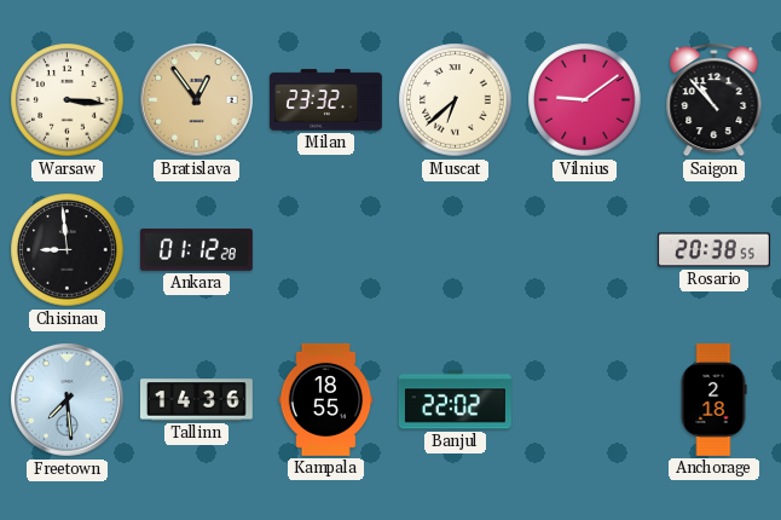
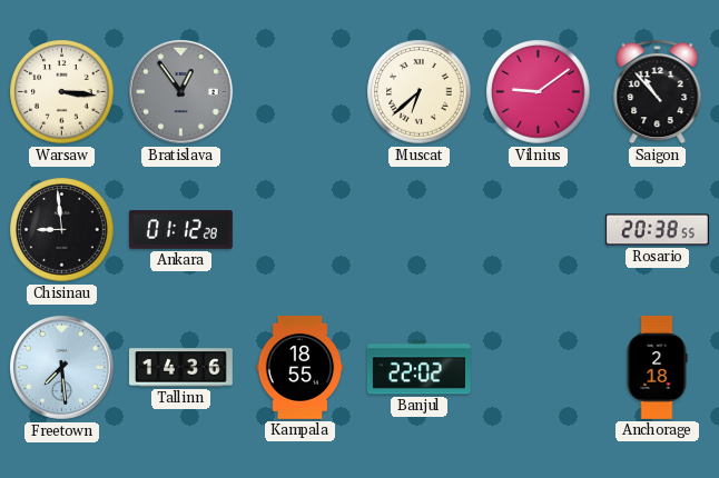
Bratislava dial: champagne -> grey (181, 92)
Milan: 23:32 -> none (325, 100)
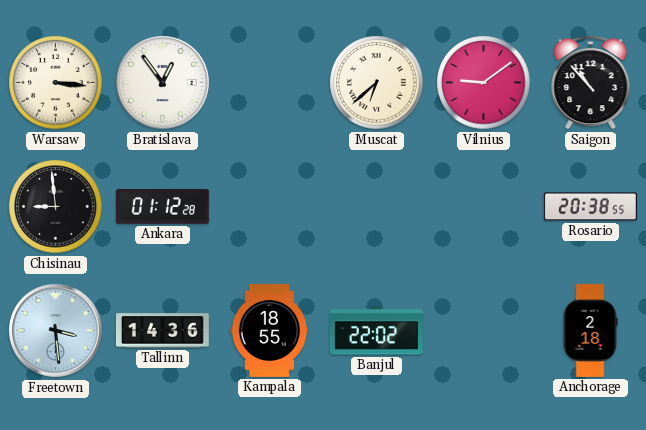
Bratislava dial: grey -> white (163, 83)
Freetown: 7:29 -> 3:29 (56, 331)
